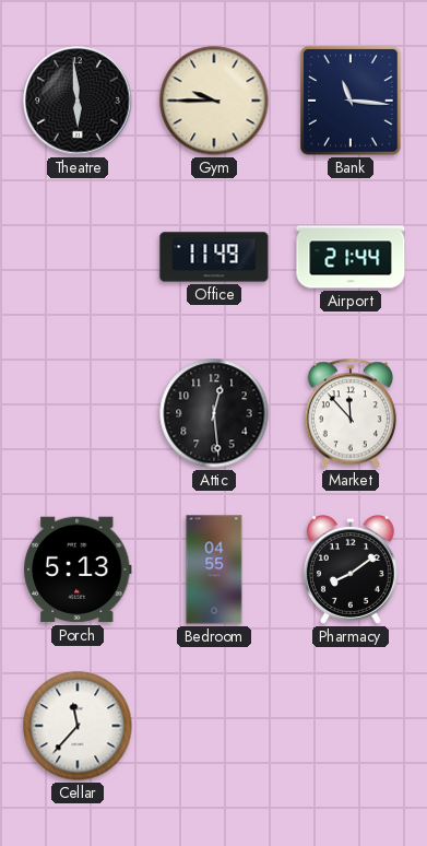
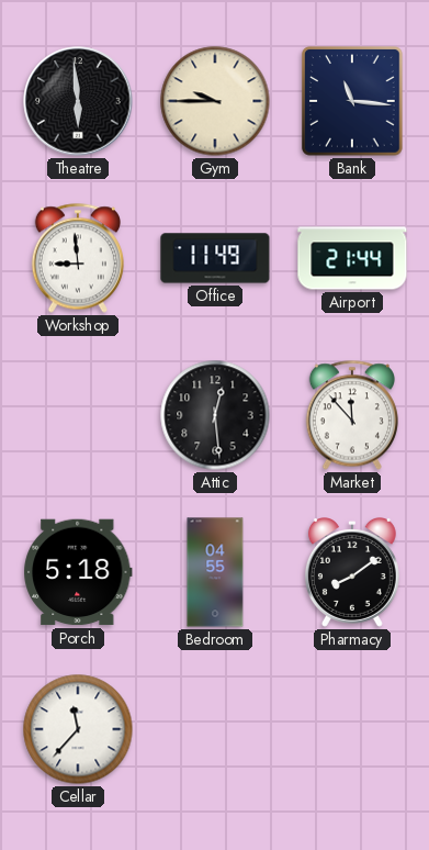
Workshop: none -> 8:59 (78, 258)
Porch: 5:13 -> 5:18 (78, 572)
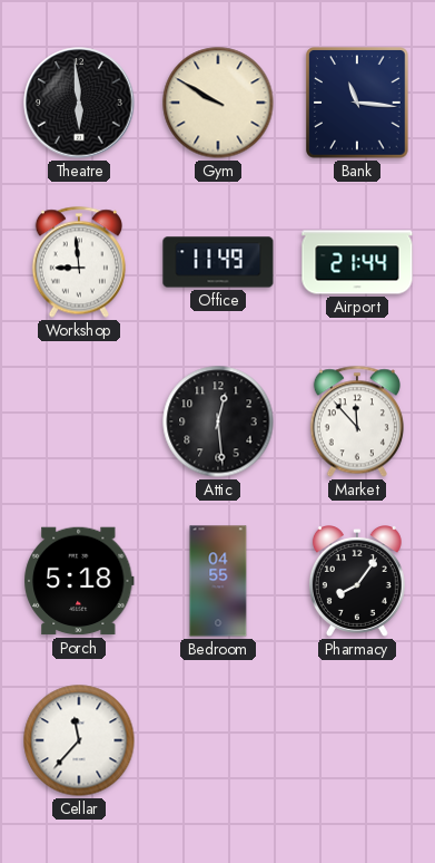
Gym: 9:45 -> 9:50 (218, 103)
Pharmacy: 8:09 -> 8:06 (357, 582)
